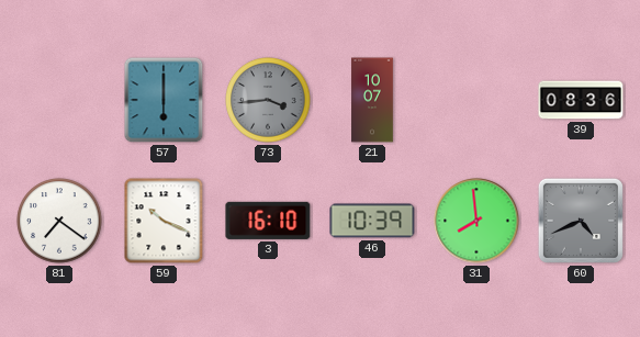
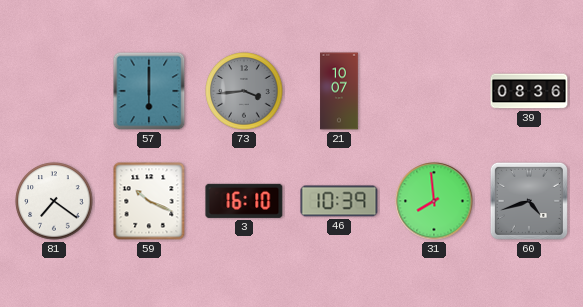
60: 4:41 -> 4:42 (529, 201)
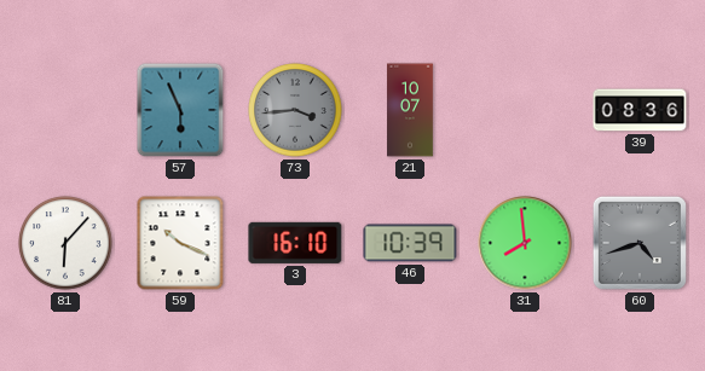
57: 6:00 -> 5:56 (180, 110)
81: 7:21 -> 6:07 (65, 243)
